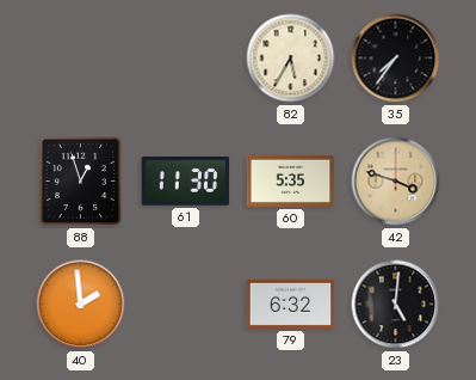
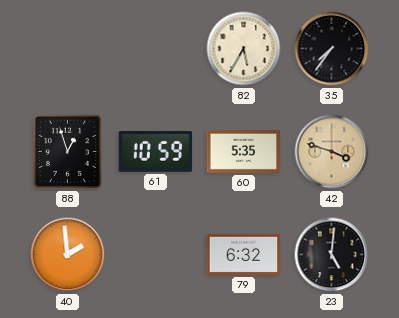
61: 11:30 -> 10:59 (156, 152)
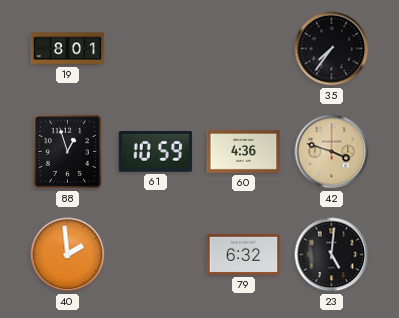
19: none -> 8:01 (68, 49)
82: 5:35 -> none (244, 49)
60: 5:35 -> 4:36 (244, 151)
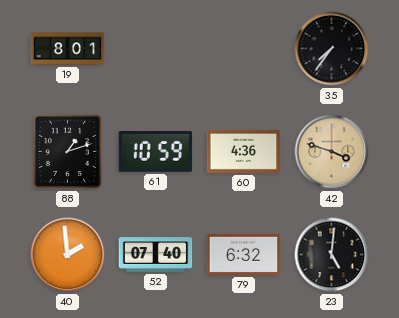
88: 12:57 -> 1:12 (67, 151)
52: none -> 07:40 (156, 255)
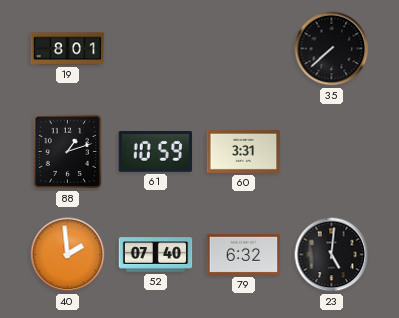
35: 7:36 -> 7:38 (332, 49)
60: 4:36 -> 3:31 (244, 151)
42: 3:48 -> none (332, 152)
